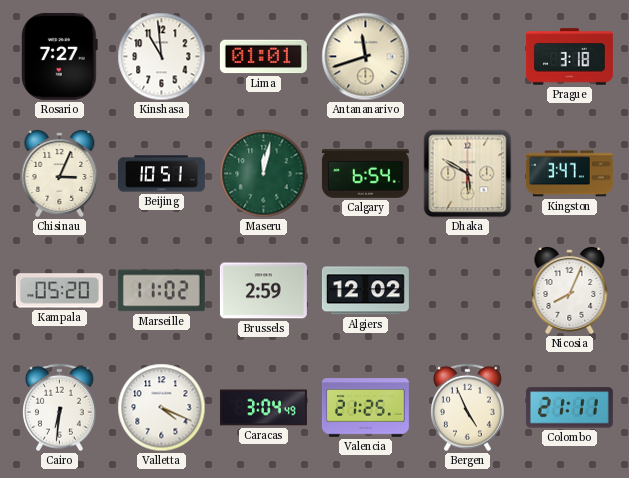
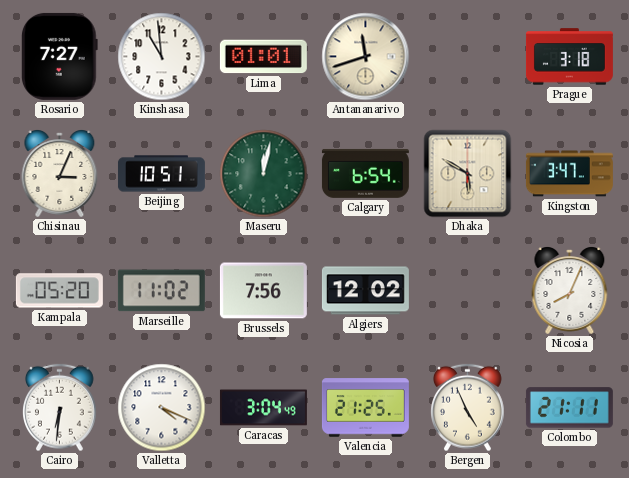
Brussels: 2:59 -> 7:56 (263, 291)
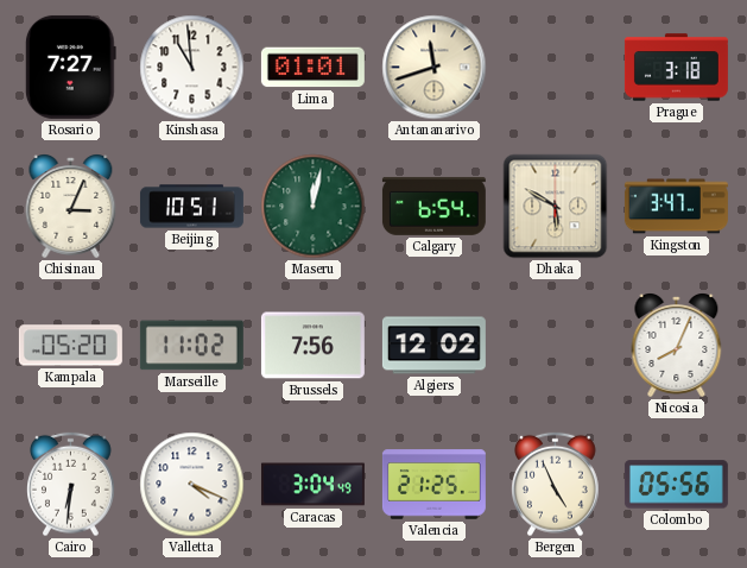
Colombo: 21:11 -> 05:56 (676, 485)
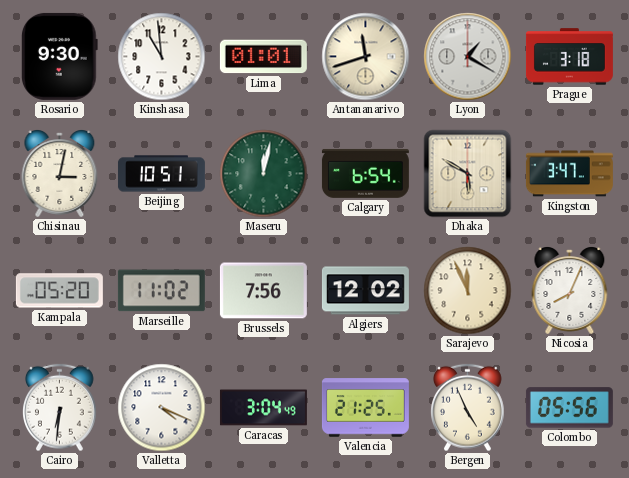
Rosario: 7:27 -> 9:30 (60, 56)
Lyon: none -> 1:20 (468, 57)
Chisinau: 3:04 -> 3:02 (60, 174)
Sarajevo: none -> 11:56 (468, 291)
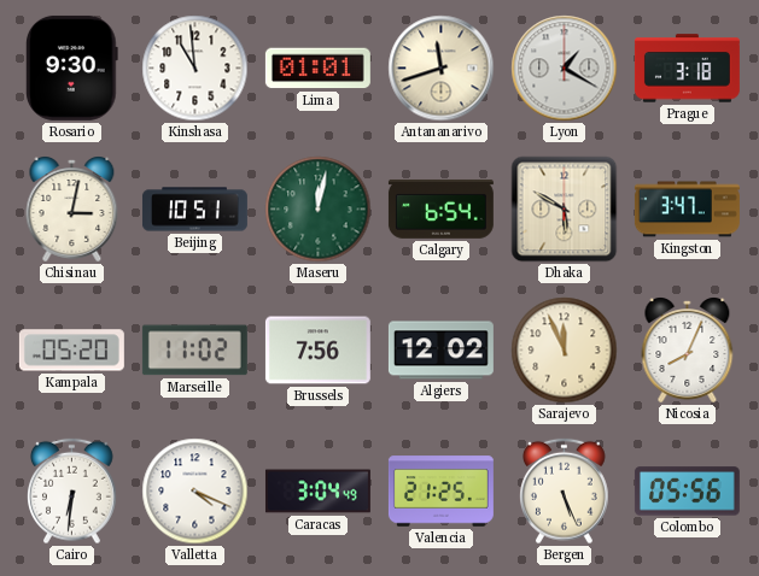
Bergen: 4:56 -> 5:26 (565, 492)
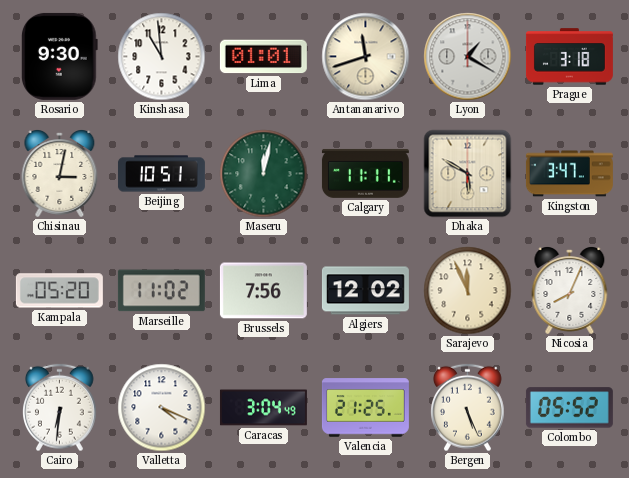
Calgary: 6:54 -> 11:11 (365, 173)
Colombo: 05:56 -> 05:52 (569, 408)
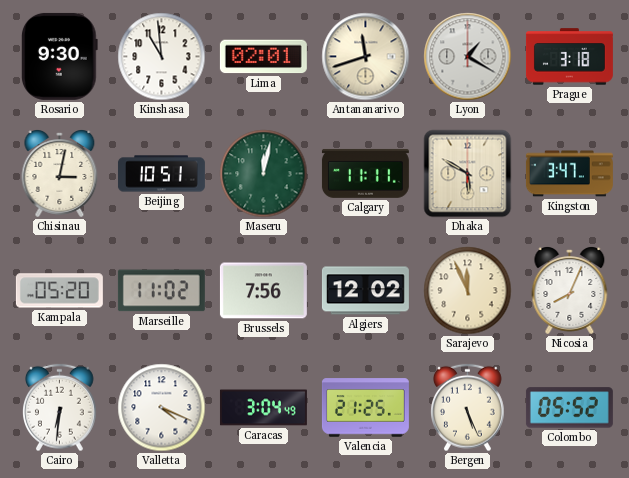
Lima: 01:01 -> 02:01 (263, 57)
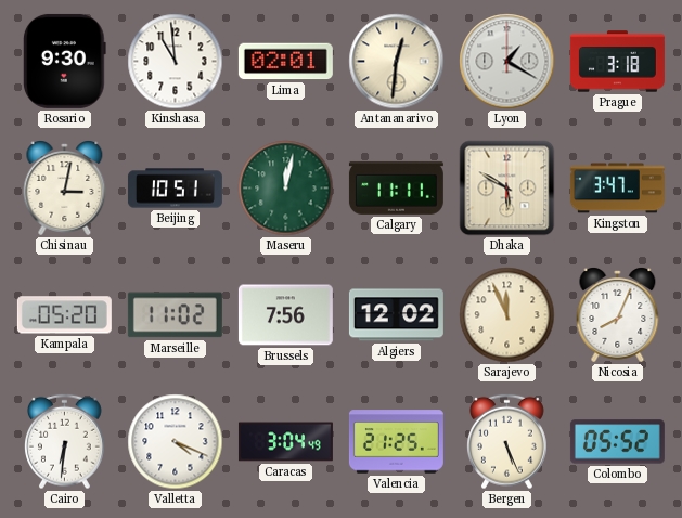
Antananarivo: 11:42 -> 12:31 (397, 62)
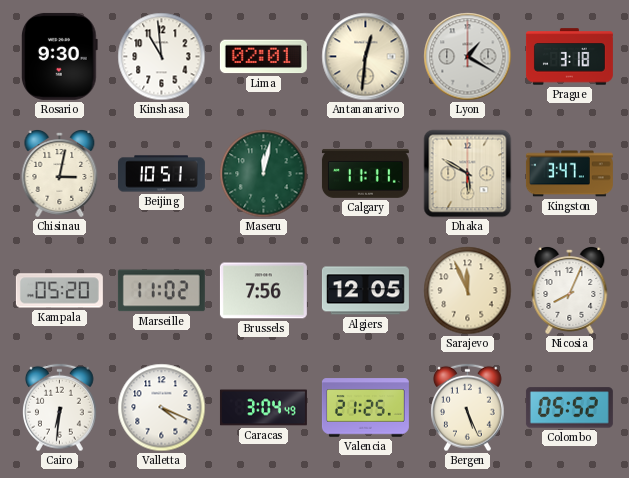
Algiers: 12:02 -> 12:05 (365, 291)
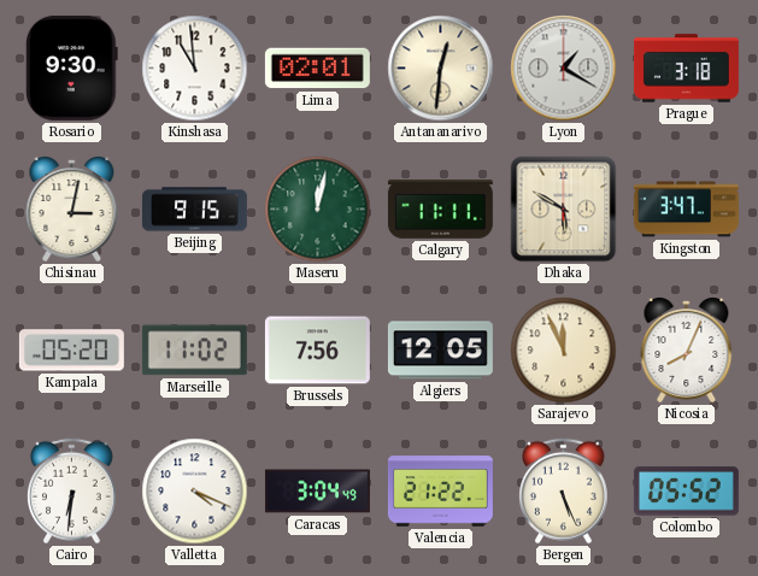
Beijing: 10:51 -> 9:15 (194, 210)
Valencia: 21:25 -> 21:22 (440, 492)
